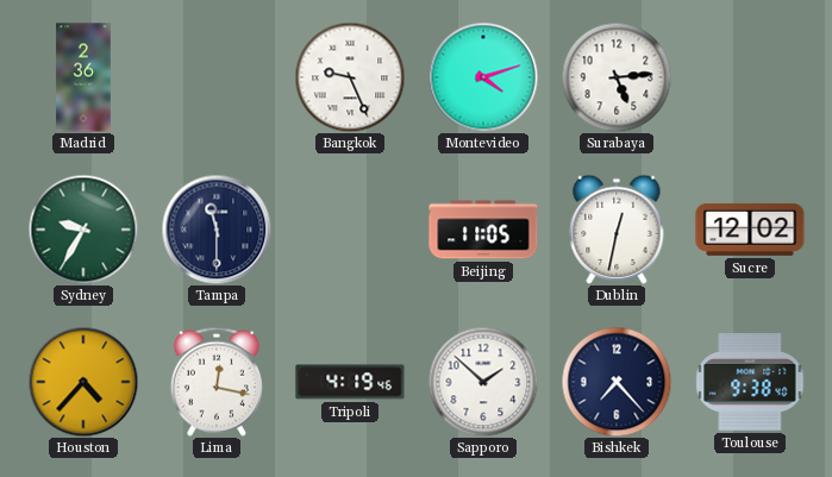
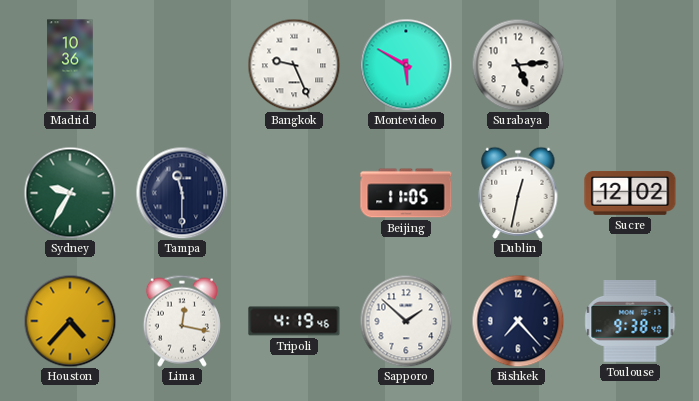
Madrid: 2:36 -> 10:36 (70, 65)
Montevideo: 4:12 -> 5:50 (406, 65)
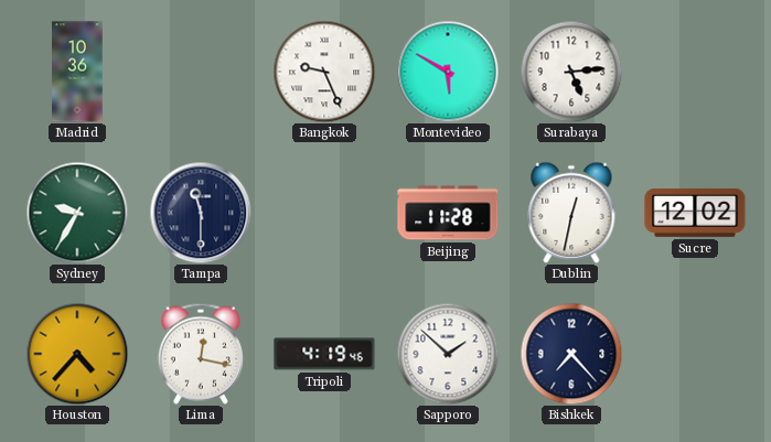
Beijing: 11:05 -> 11:28 (448, 213)
Toulouse: 9:38 -> none (630, 322)
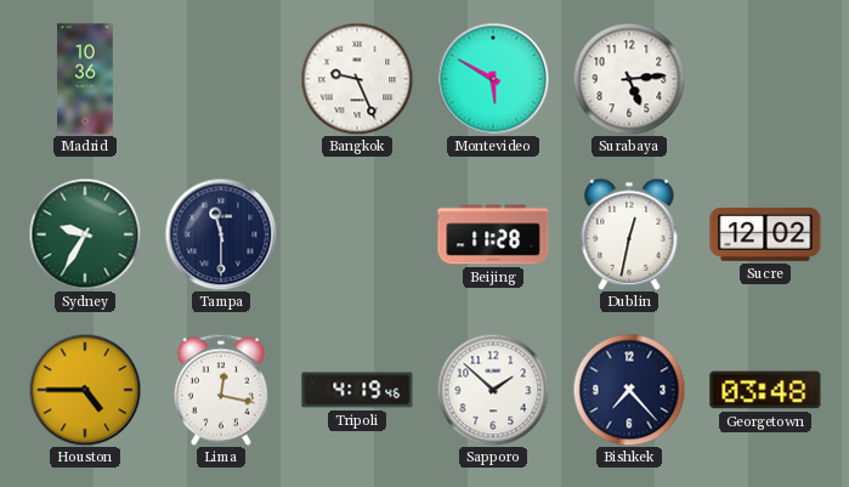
Houston: 4:37 -> 4:45 (85, 390)
Georgetown: none -> 03:48 (765, 390)
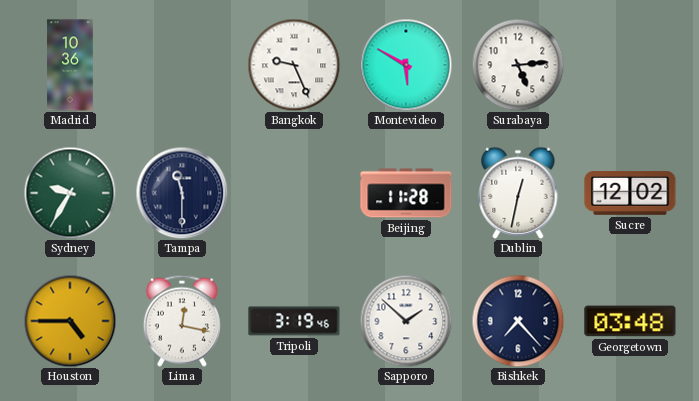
Tripoli: 4:19 -> 3:19 (294, 321)
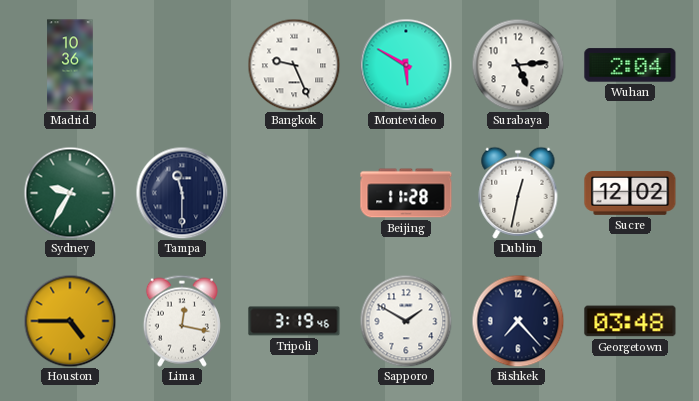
Wuhan: none -> 2:04 (630, 65)
Sapporo: 1:52 -> 1:50 (406, 321)
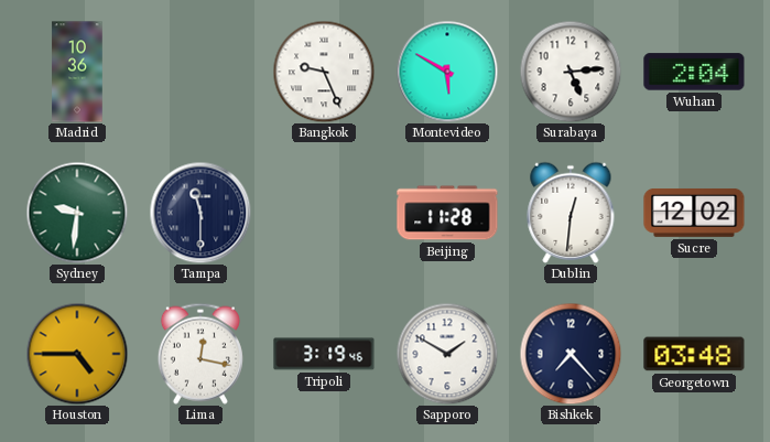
Sydney: 9:35 -> 9:31 (77, 213)
Dublin: 12:32 -> 12:31 (571, 213)
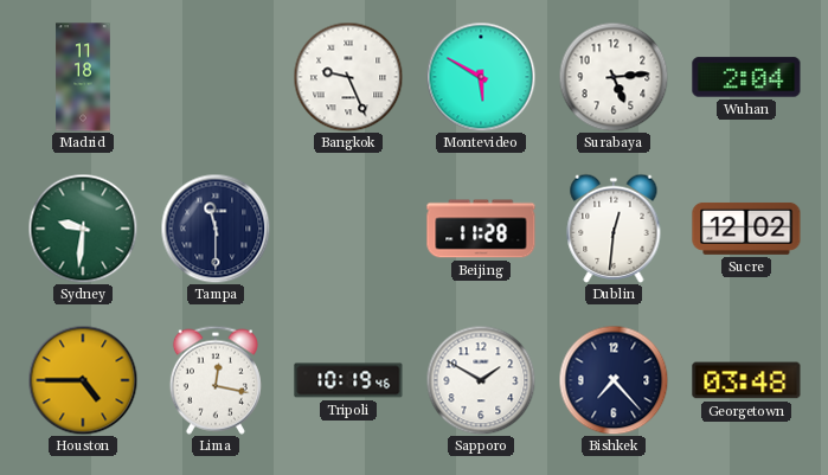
Madrid: 10:36 -> 11:18 (83, 77)
Tripoli: 3:19 -> 10:19 (348, 380)
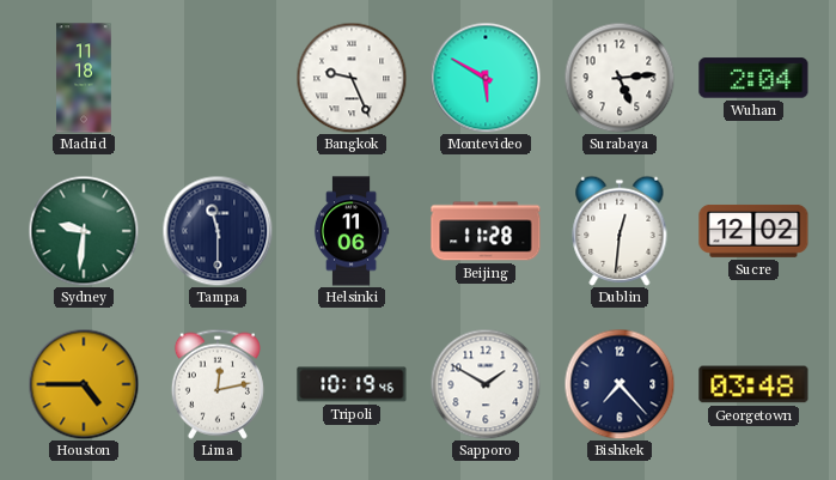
Helsinki: none -> 11:06 (352, 231)
Lima: 12:17 -> 12:13 (218, 384)
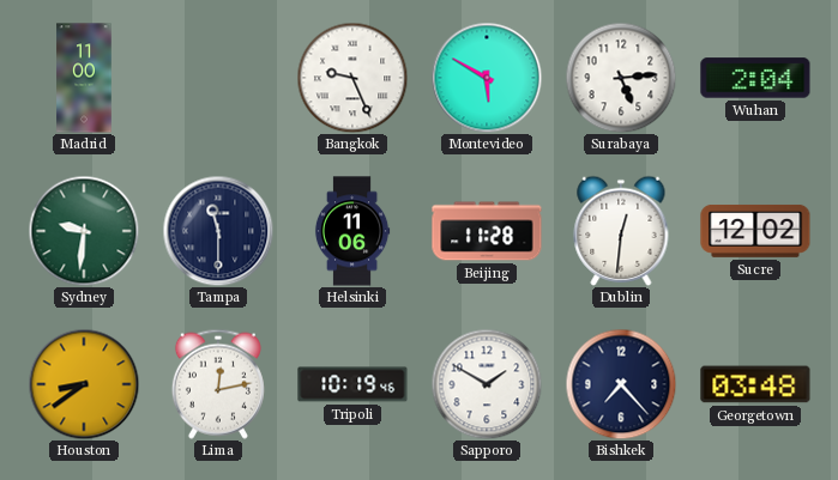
Madrid: 11:18 -> 11:00 (84, 78)
Houston: 4:45 -> 8:39 (84, 384)
